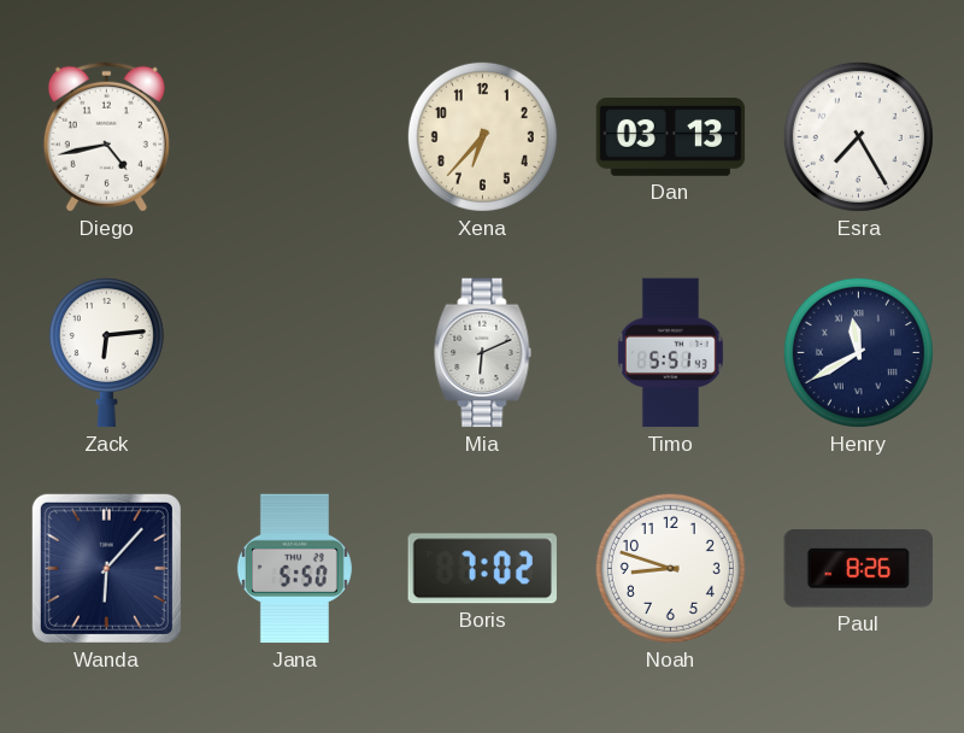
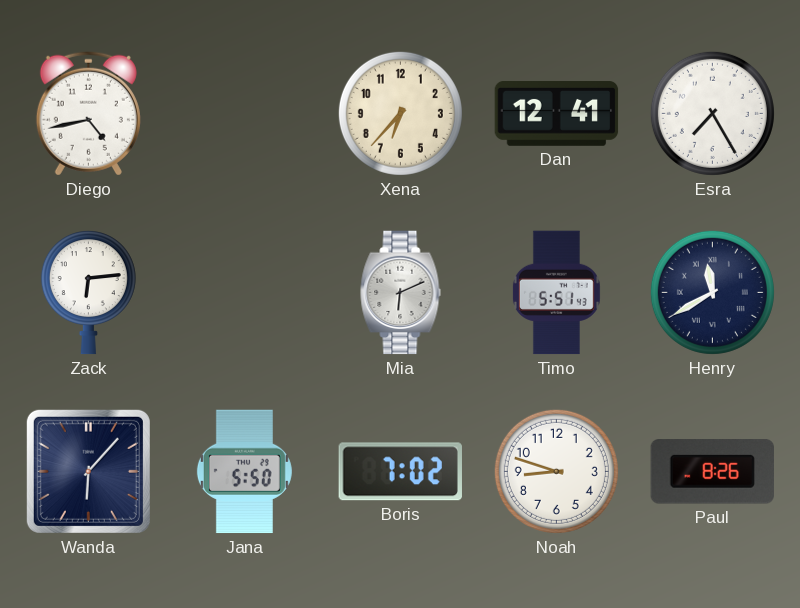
Dan: 03:13 -> 12:41 (557, 114)
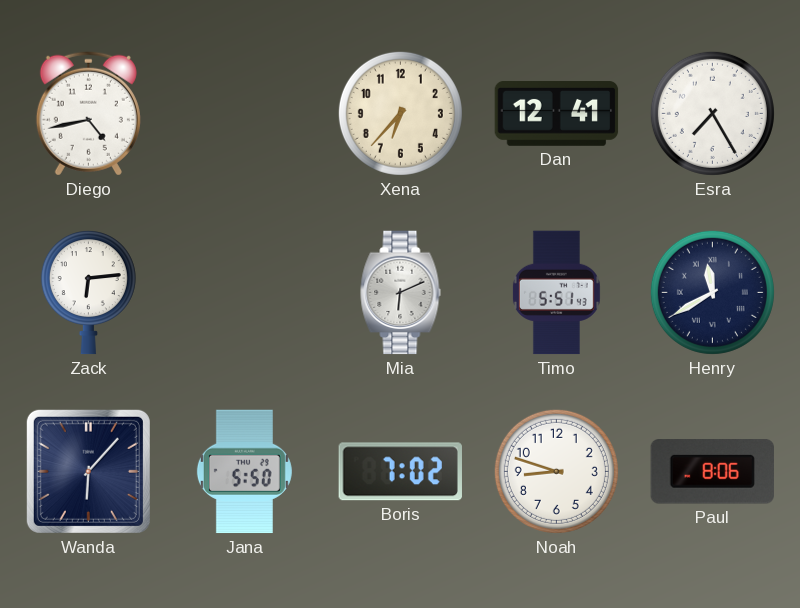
Paul: 8:26 -> 8:06 (712, 472)
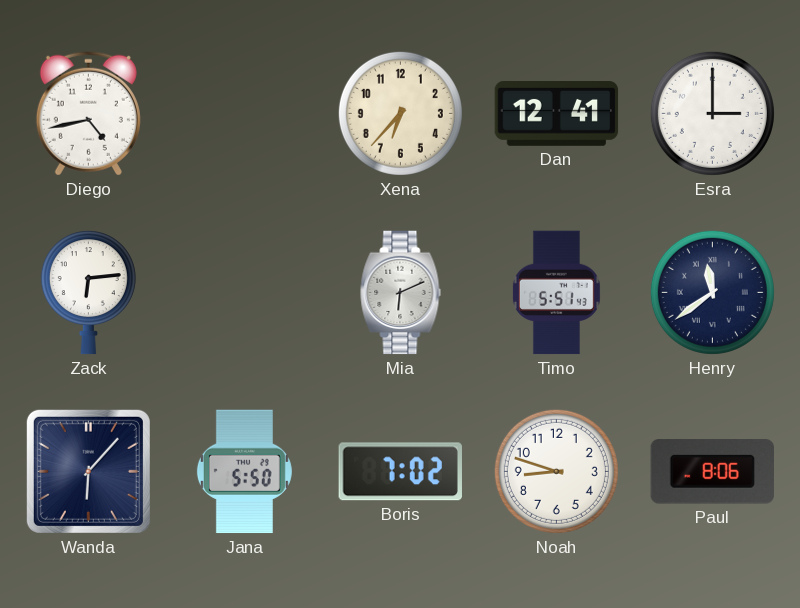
Esra: 7:25 -> 3:00 (712, 113)
Henry: 11:40 -> 11:39 (712, 292)
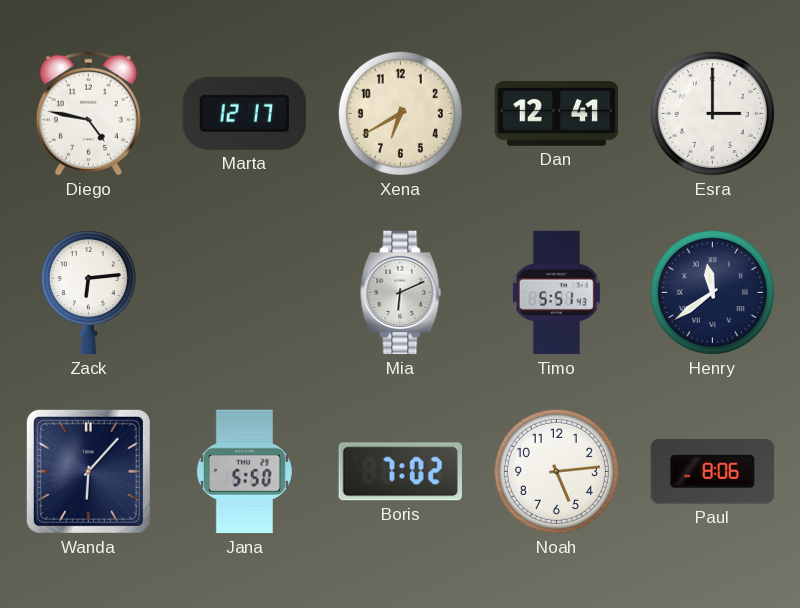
Diego: 4:43 -> 4:47 (88, 113)
Marta: none -> 12:17 (244, 113)
Xena: 6:37 -> 6:40 (400, 113)
Noah: 8:48 -> 5:14 (556, 471)
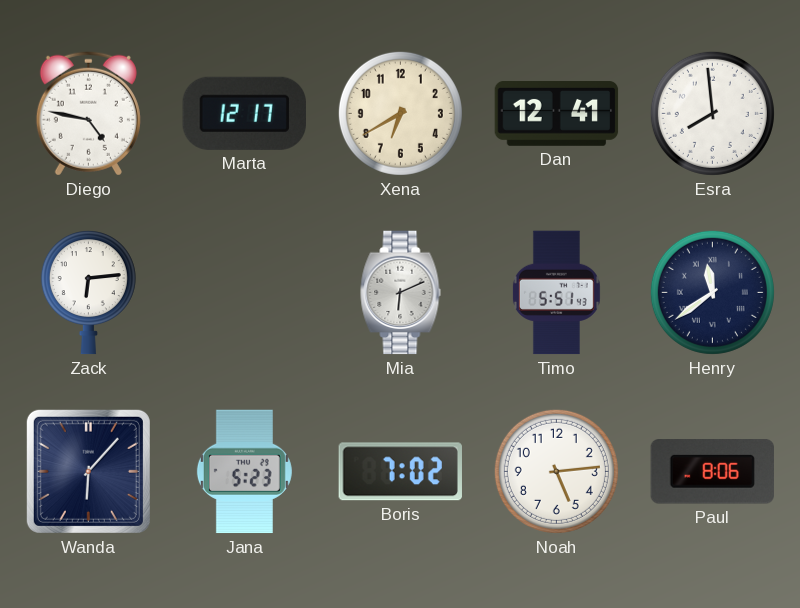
Esra: 3:00 -> 7:59 (712, 113)
Jana: 5:50 -> 5:23 (244, 472)
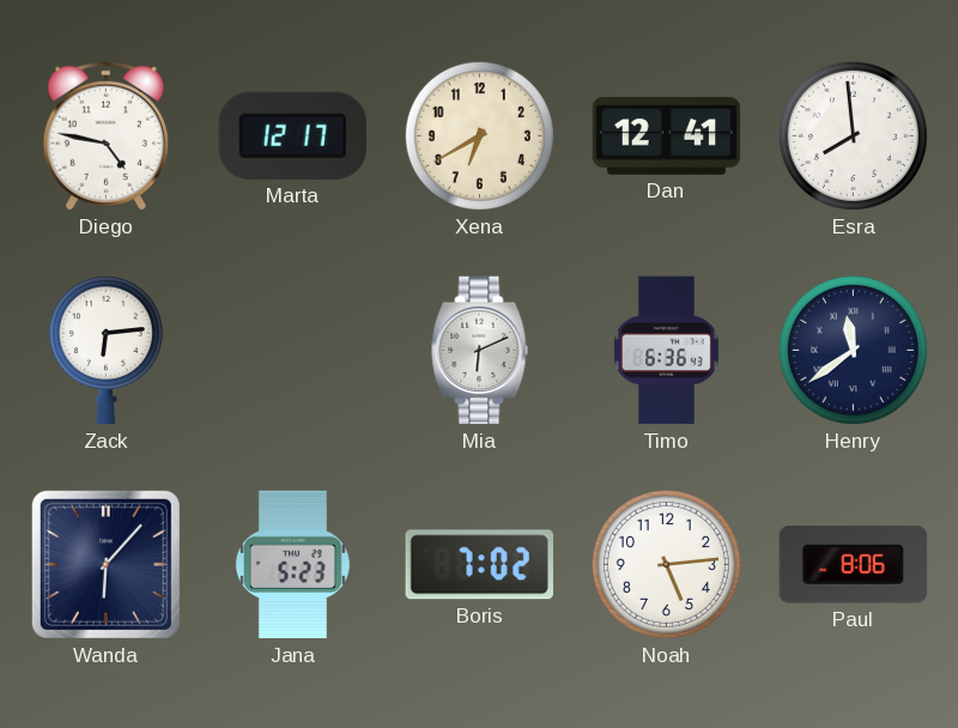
Timo: 5:51 -> 6:36 (666, 351)
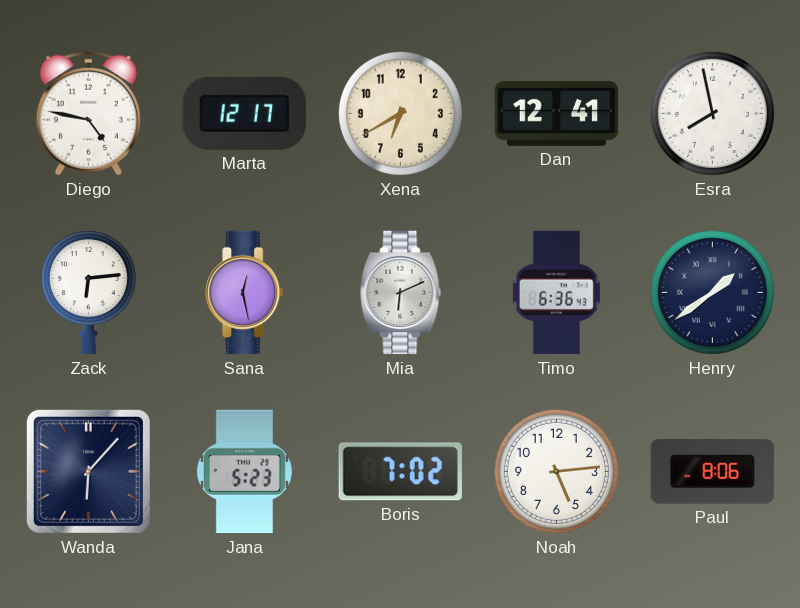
Esra: 7:59 -> 7:58 (712, 113)
Sana: none -> 12:28 (245, 293)
Henry: 11:39 -> 1:39 (712, 292)
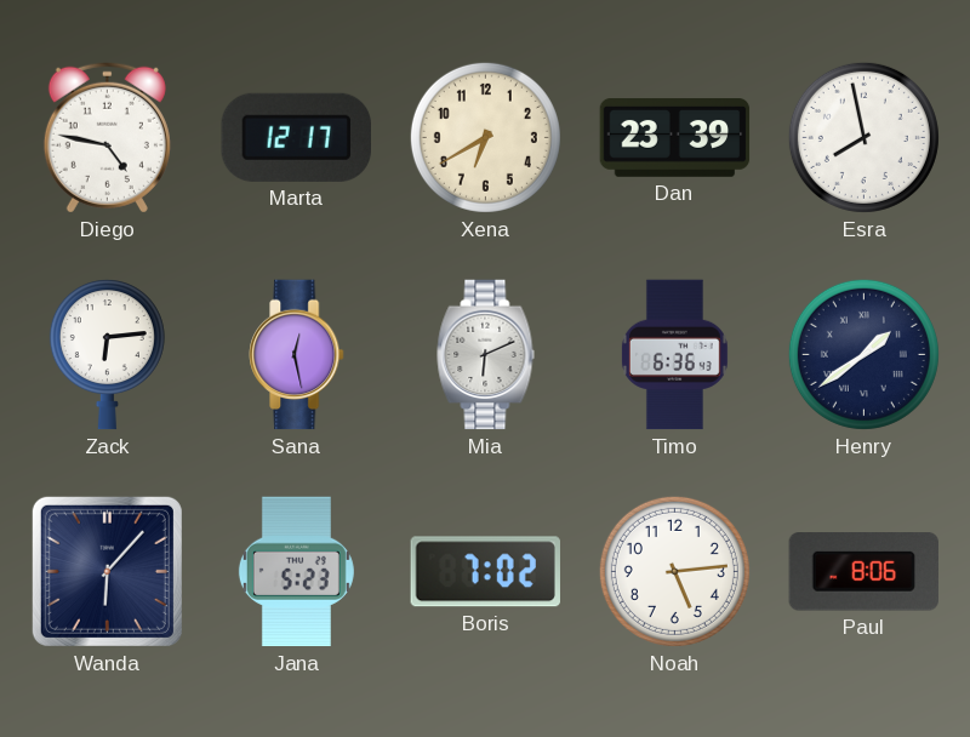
Dan: 12:41 -> 23:39 (675, 138)
